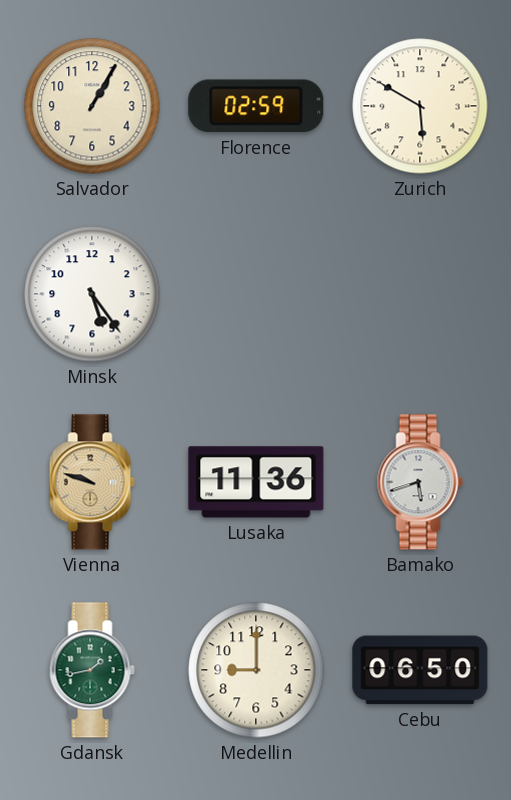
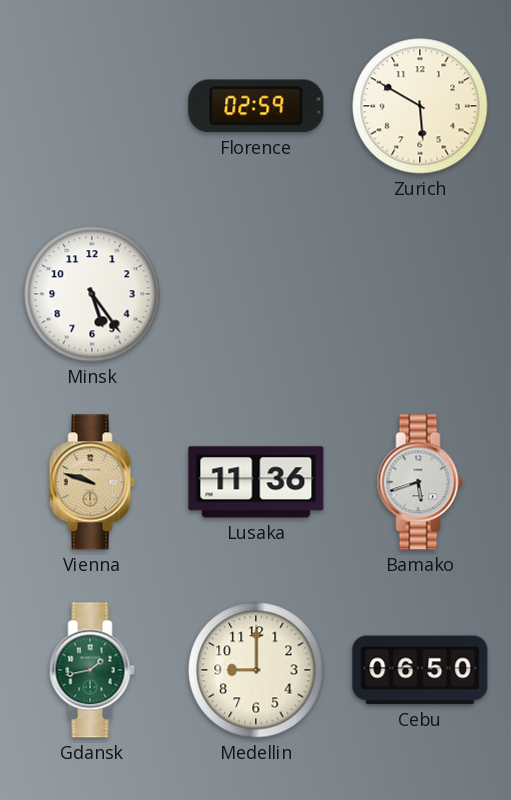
Salvador: 1:05 -> none (92, 106)
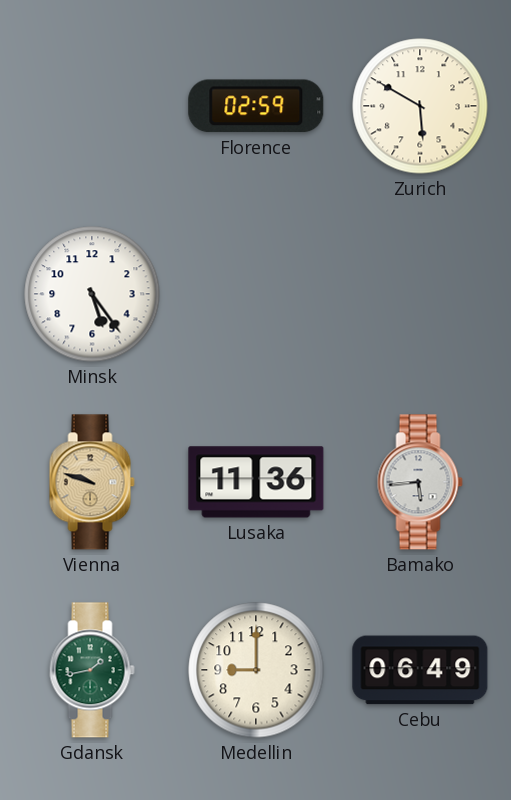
Bamako: 5:42 -> 5:44 (420, 482)
Cebu: 06:50 -> 06:49 (420, 670)
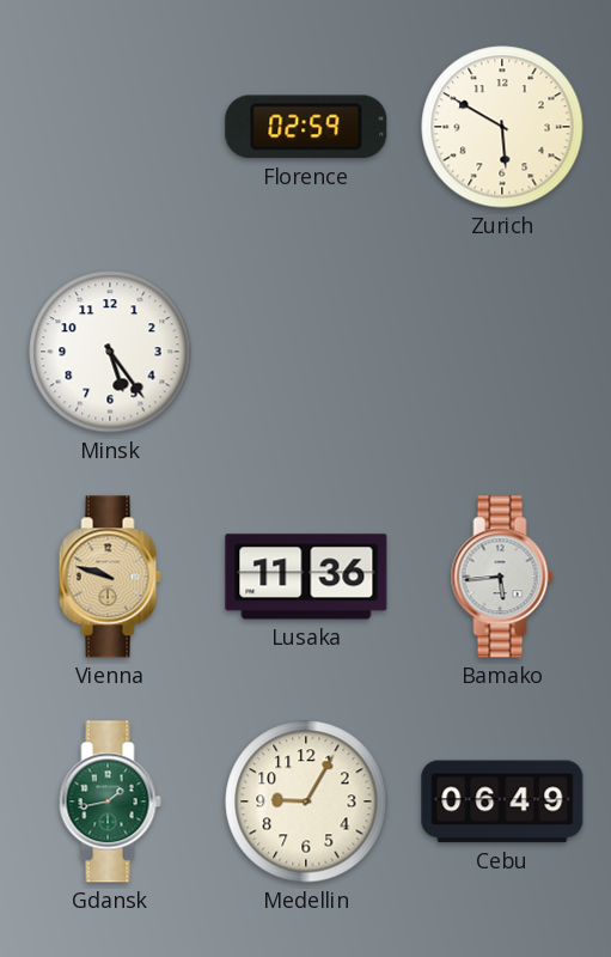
Medellin: 9:00 -> 9:05 (306, 801)
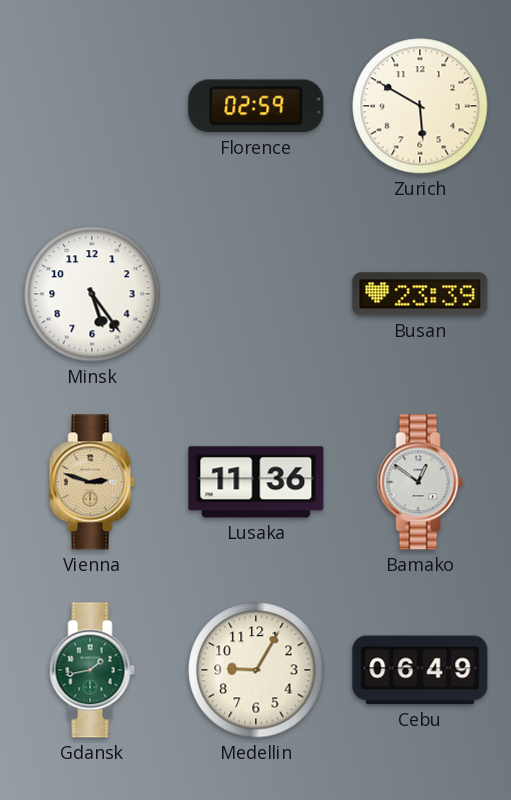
Busan: none -> 23:39 (420, 294)
Vienna: 9:48 -> 2:48 (92, 482)
Bamako: 5:44 -> 12:51 (420, 482)
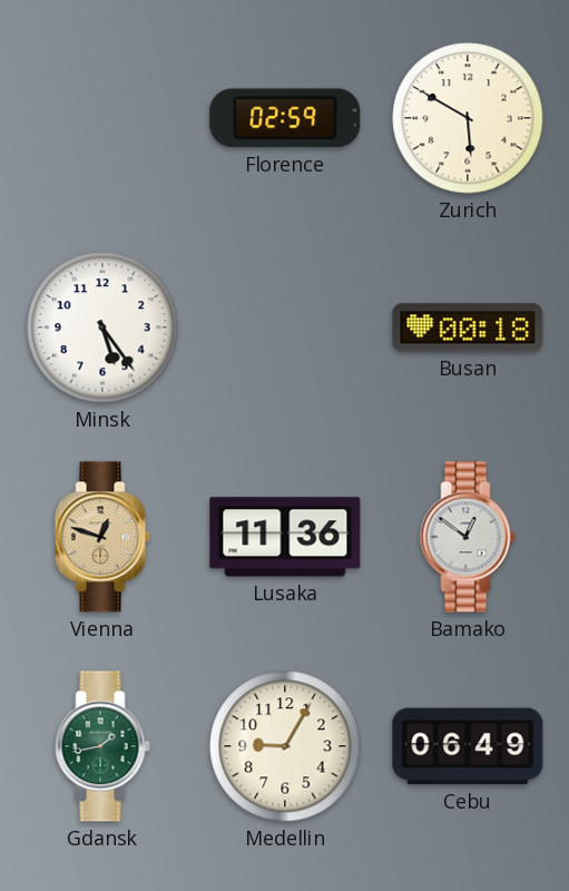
Busan: 23:39 -> 00:18 (468, 327)
Vienna: 2:48 -> 12:48 (102, 537)
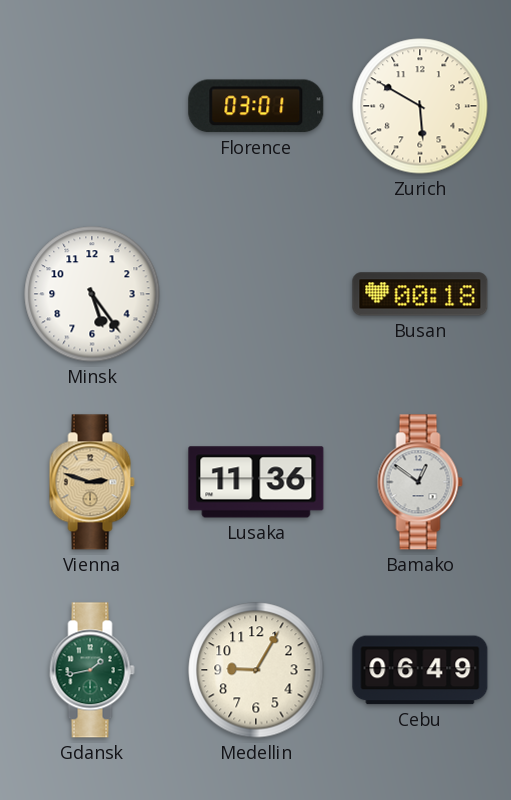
Florence: 02:59 -> 03:01 (256, 106)
Vienna: 12:48 -> 2:48 (92, 482)
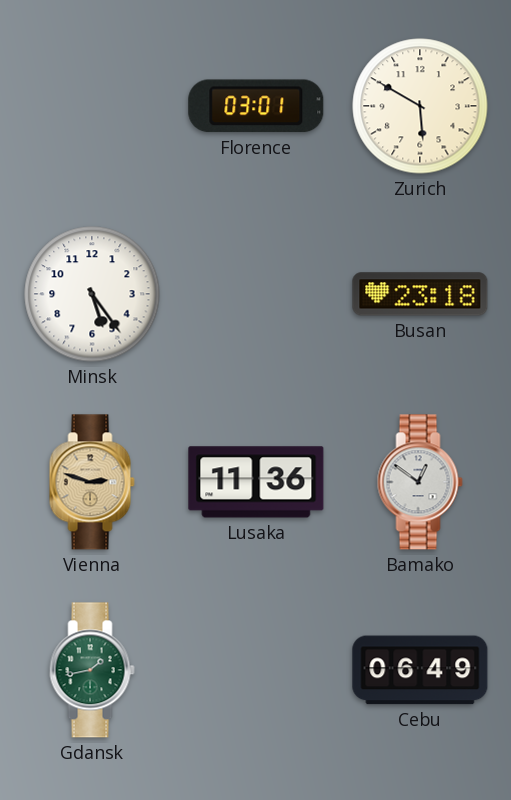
Busan: 00:18 -> 23:18 (420, 294)
Medellin: 9:05 -> none (256, 670)
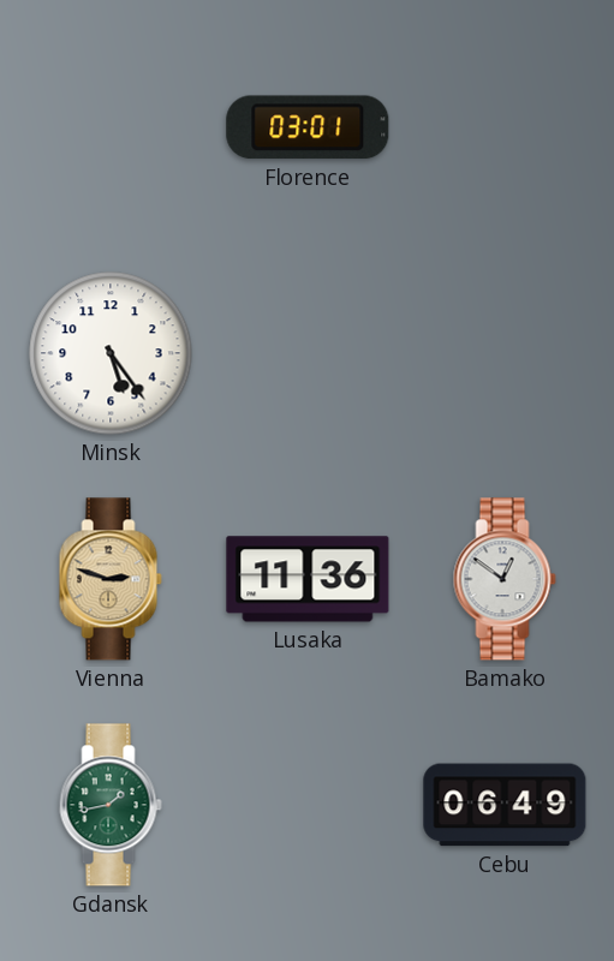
Zurich: 5:50 -> none (420, 106)
Busan: 23:18 -> none (420, 294)
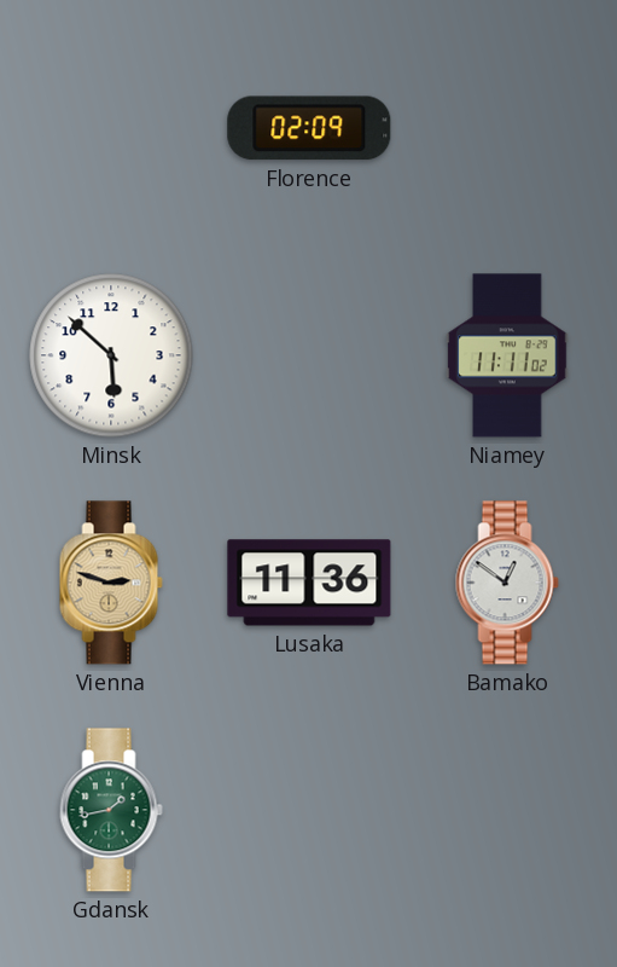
Florence: 03:01 -> 02:09 (309, 128)
Minsk: 5:24 -> 5:52 (111, 355)
Niamey: none -> 11:11 (507, 355)
Cebu: 06:49 -> none (505, 805)
